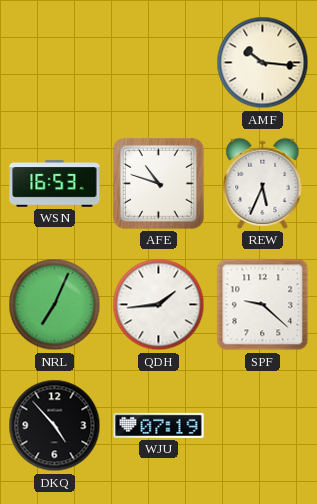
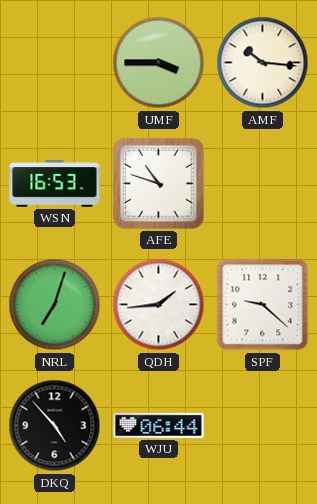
UMF: none -> 3:45 (159, 63)
REW: 5:34 -> none (263, 183)
NRL: 7:04 -> 7:03 (55, 305)
WJU: 07:19 -> 06:44 (159, 425)
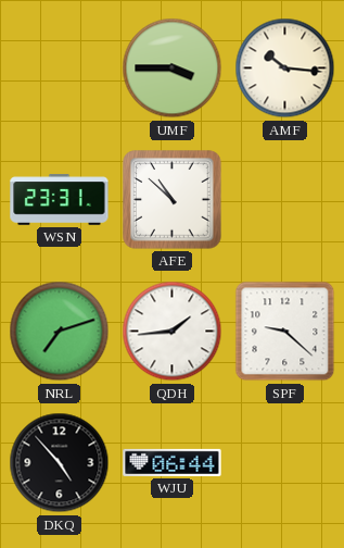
WSN: 16:53 -> 23:31 (60, 200)
AFE: 10:48 -> 10:52 (173, 200)
NRL: 7:03 -> 7:12 (60, 332)
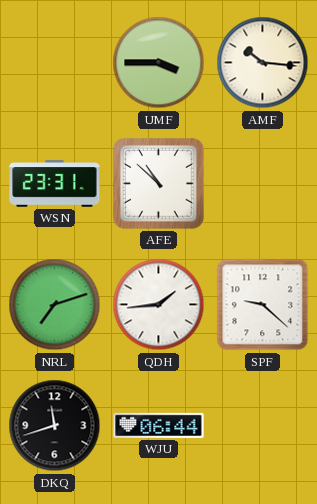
DKQ: 4:53 -> 11:42 (55, 426)
